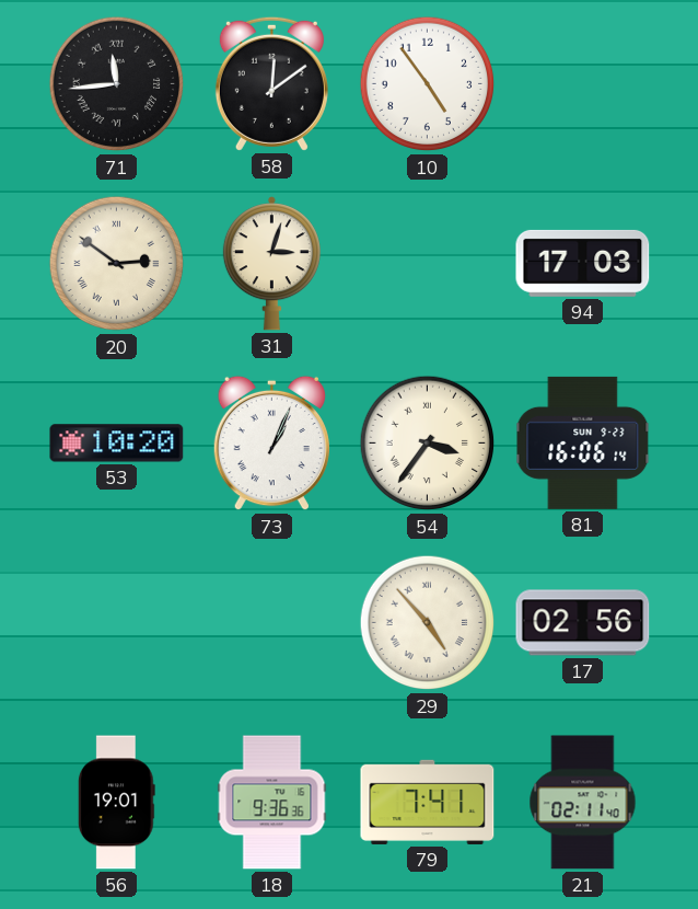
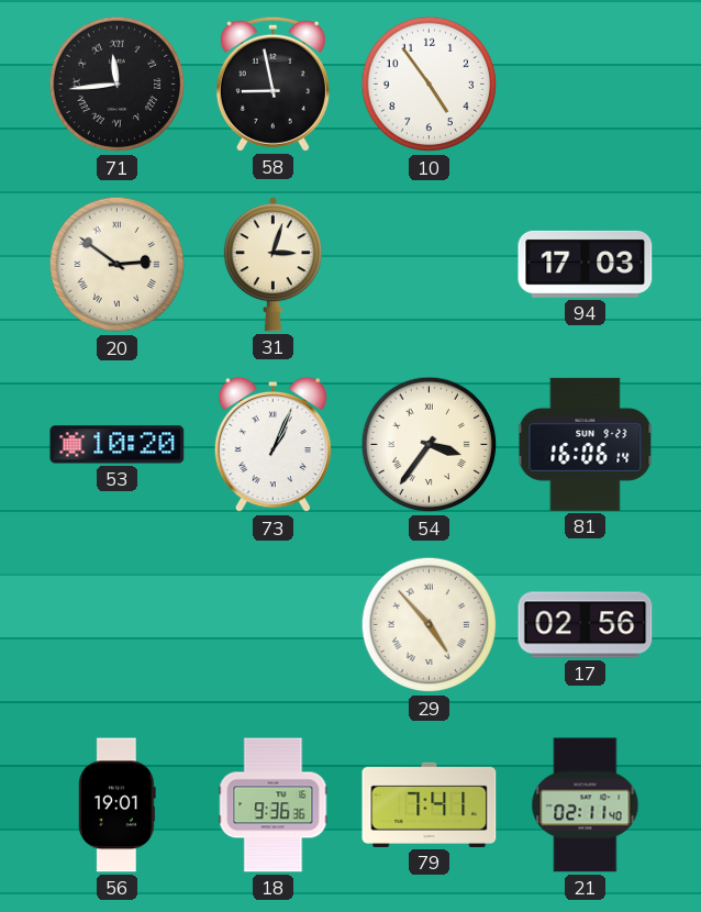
58: 12:09 -> 8:58 (272, 84)
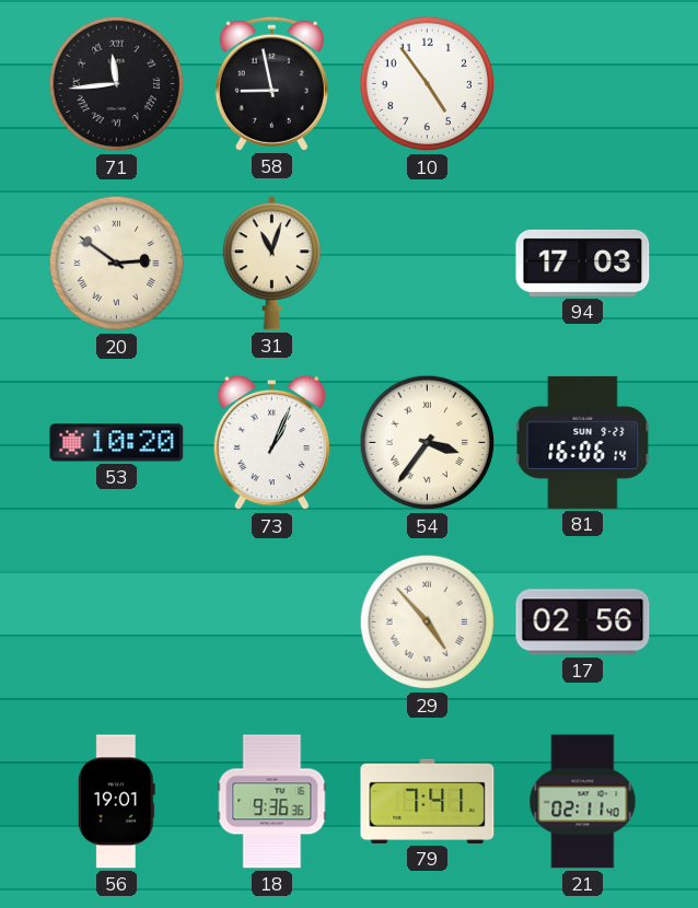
31: 3:03 -> 11:03 (271, 264)
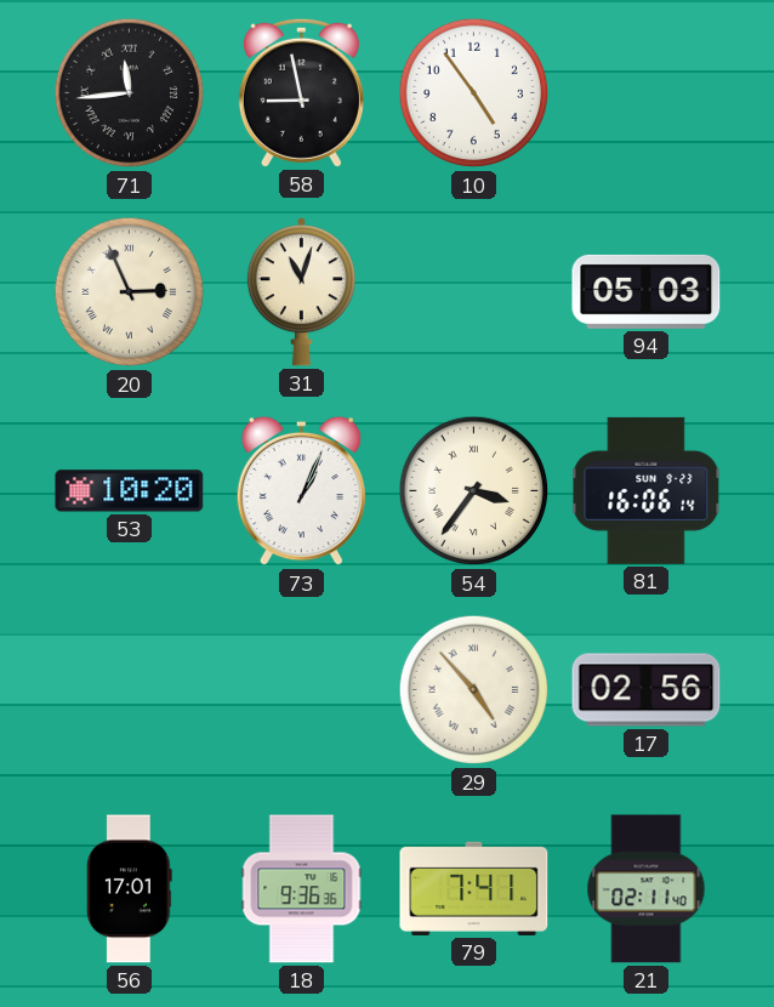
20: 2:51 -> 2:56 (130, 292)
94: 17:03 -> 05:03 (647, 291)
56: 19:01 -> 17:01 (129, 889)
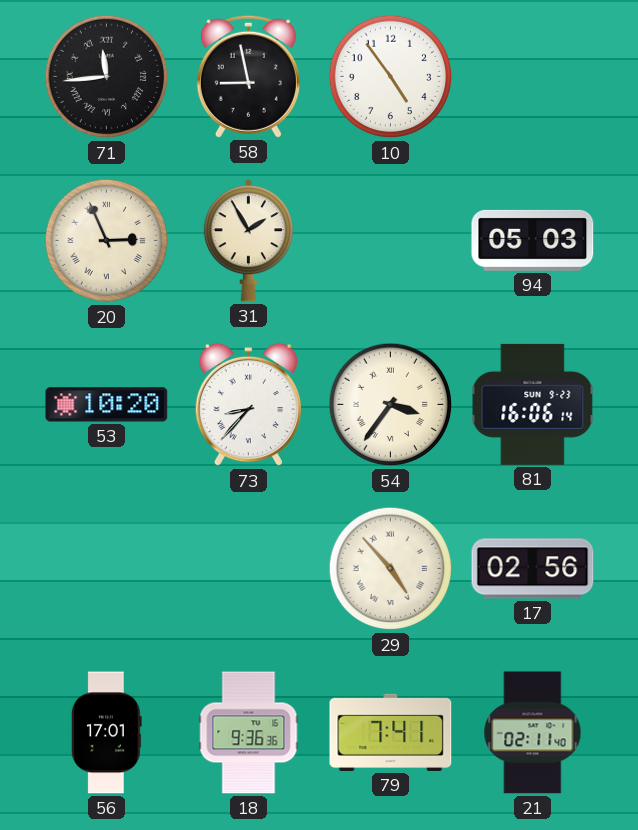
31: 11:03 -> 1:55 (248, 241)
73: 1:04 -> 8:37 (248, 405)
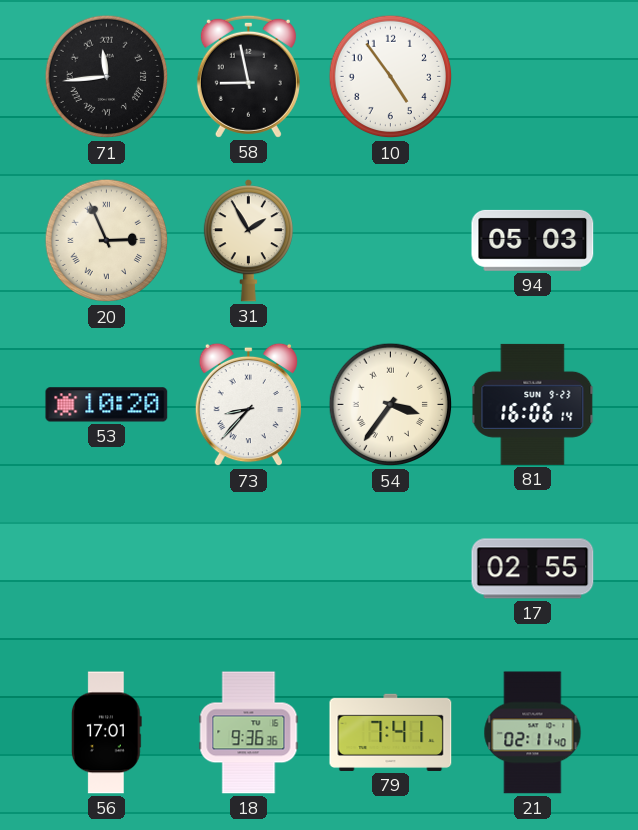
29: 4:53 -> none (391, 569)
17: 02:56 -> 02:55 (533, 569)
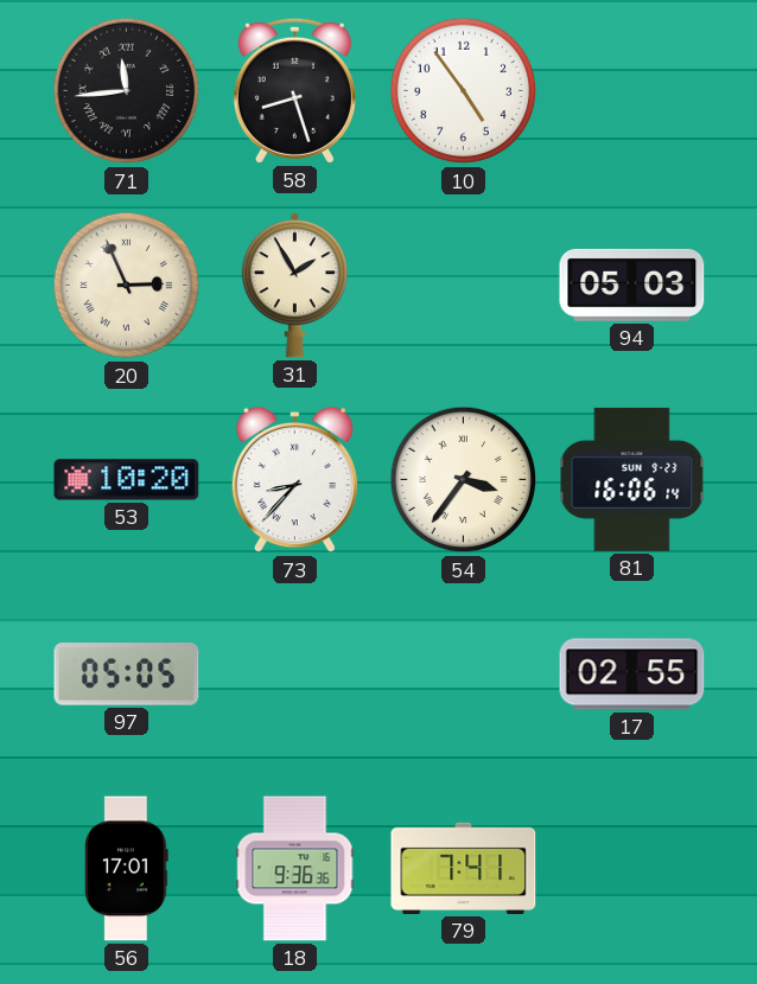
58: 8:58 -> 8:27 (294, 90)
97: none -> 05:05 (127, 675)
21: 02:11 -> none (533, 733)
